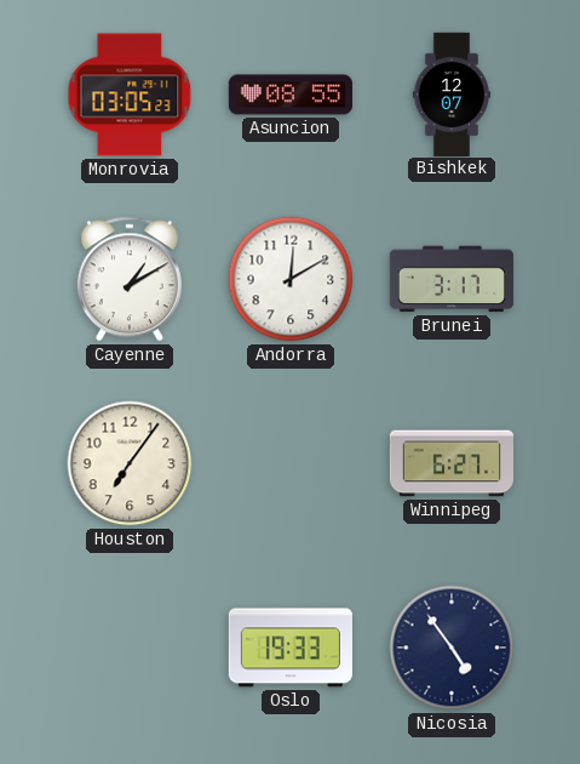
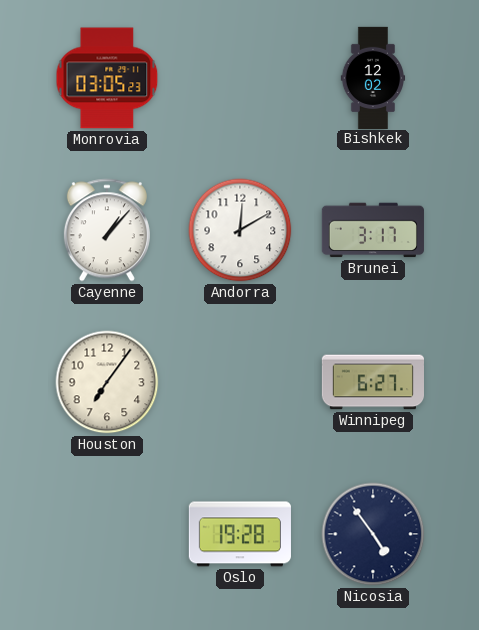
Asuncion: 08:55 -> none (291, 95)
Bishkek: 12:07 -> 12:02 (373, 77)
Cayenne: 1:10 -> 1:07 (107, 230)
Oslo: 19:33 -> 19:28 (240, 534)
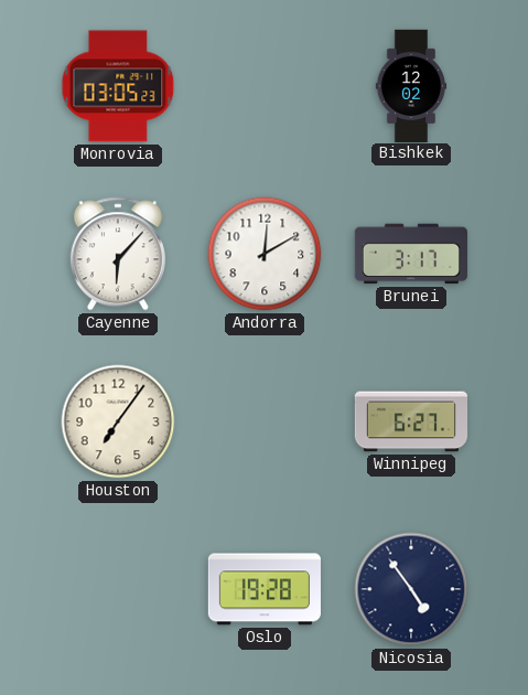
Cayenne: 1:07 -> 6:07 (118, 254)
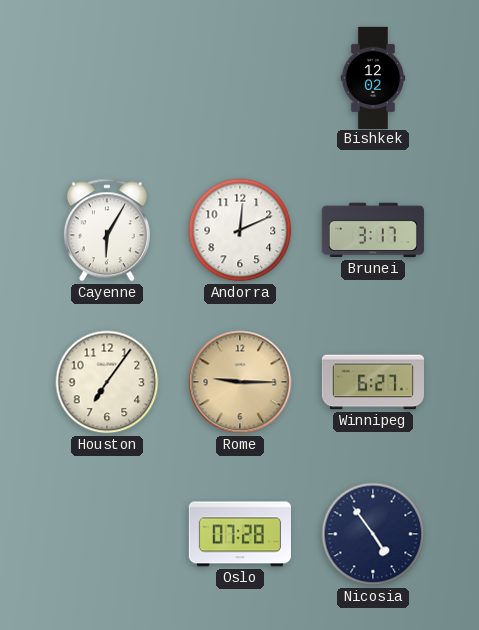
Monrovia: 03:05 -> none (118, 86)
Cayenne: 6:07 -> 6:05 (107, 230)
Andorra: 12:10 -> 12:11 (240, 230)
Rome: none -> 9:15 (240, 382)
Oslo: 19:28 -> 07:28 (240, 534)
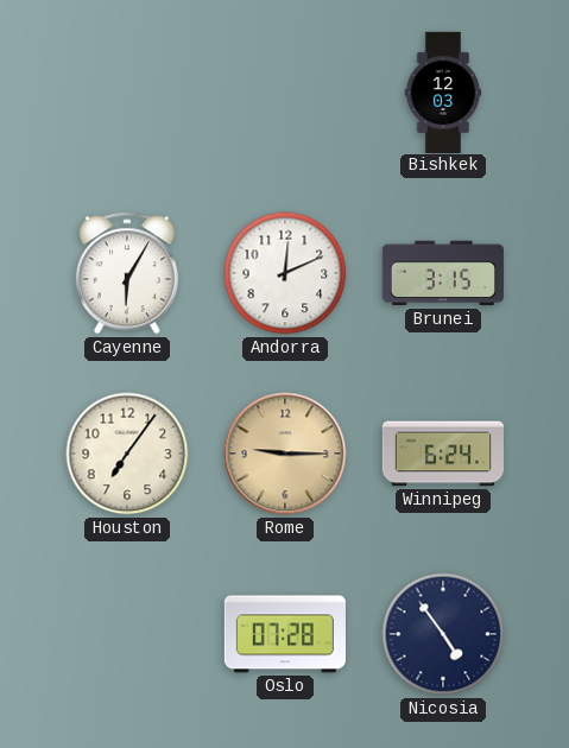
Bishkek: 12:02 -> 12:03 (443, 91)
Brunei: 3:17 -> 3:15 (443, 273)
Winnipeg: 6:27 -> 6:24 (442, 454)
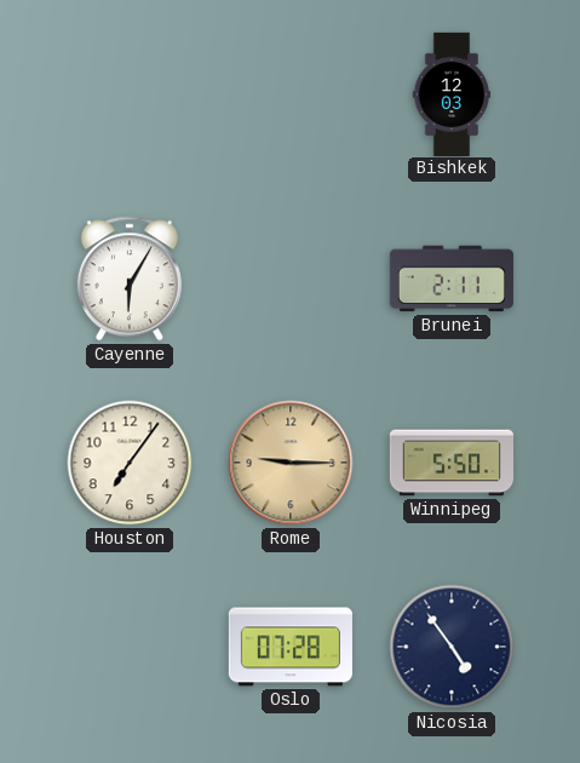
Andorra: 12:11 -> none (285, 273)
Brunei: 3:15 -> 2:11 (452, 279)
Winnipeg: 6:24 -> 5:50 (450, 463)
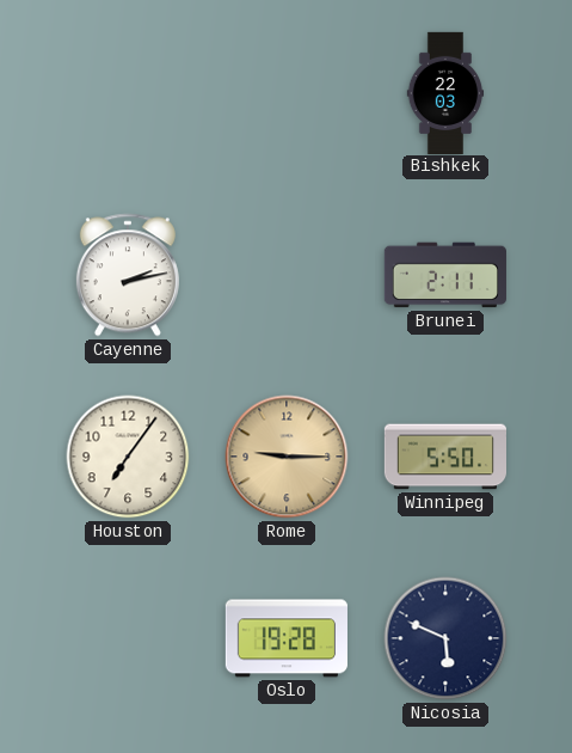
Bishkek: 12:03 -> 22:03 (445, 92)
Cayenne: 6:05 -> 2:13 (128, 275)
Oslo: 07:28 -> 19:28 (287, 638)
Nicosia: 4:54 -> 5:49 (445, 638)
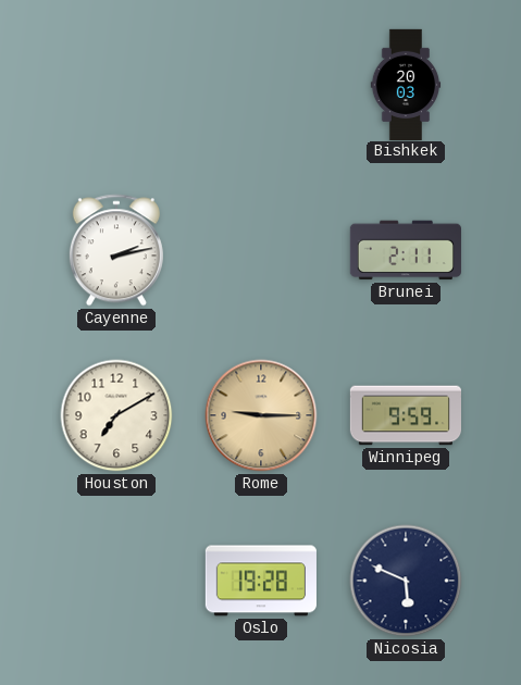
Bishkek: 22:03 -> 20:03 (406, 84)
Houston: 7:06 -> 7:10 (116, 415)
Winnipeg: 5:50 -> 9:59 (405, 415)
